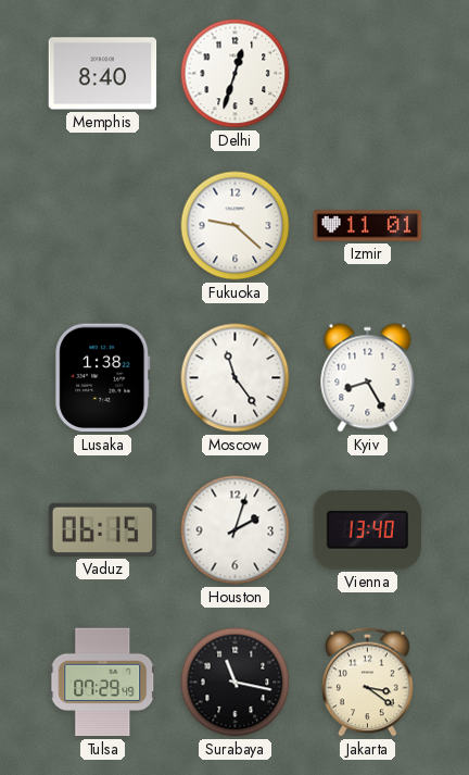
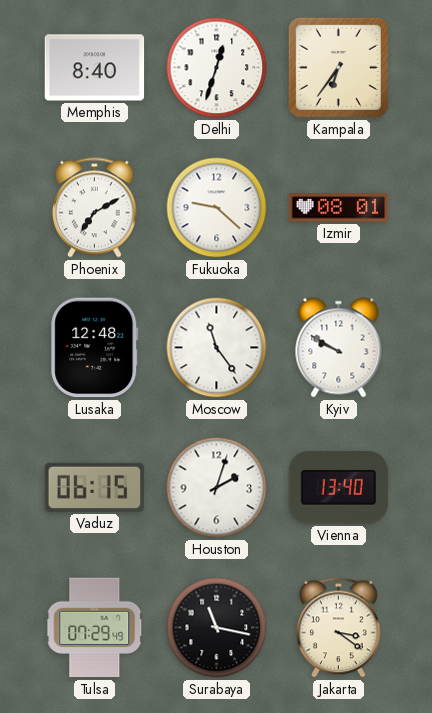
Kampala: none -> 6:36 (338, 67)
Phoenix: none -> 7:10 (95, 208)
Izmir: 11:01 -> 08:01 (339, 208)
Lusaka: 1:38 -> 12:48 (95, 348)
Kyiv: 8:25 -> 9:50 (339, 348)
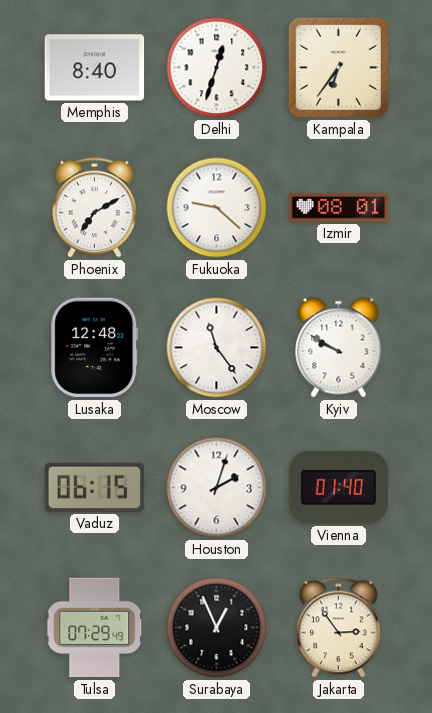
Vienna: 13:40 -> 01:40 (338, 488)
Surabaya: 11:17 -> 12:56 (217, 628)
Jakarta: 3:21 -> 2:54 (339, 628)
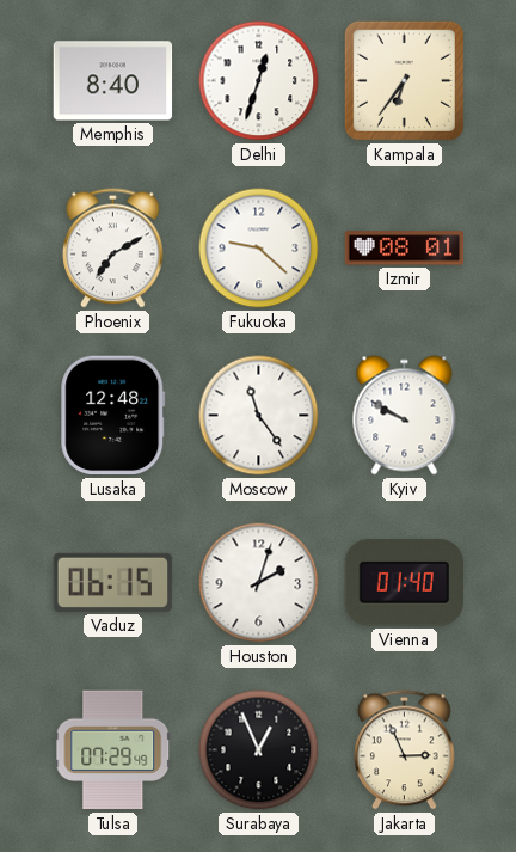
Jakarta: 2:54 -> 2:56 (405, 750)
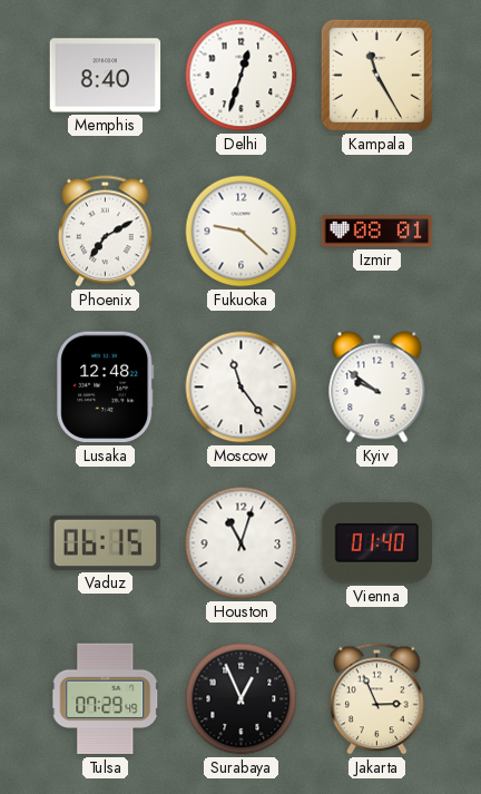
Kampala: 6:36 -> 11:25 (376, 75)
Kyiv: 9:50 -> 9:51 (377, 388)
Houston: 2:03 -> 11:03 (242, 543)
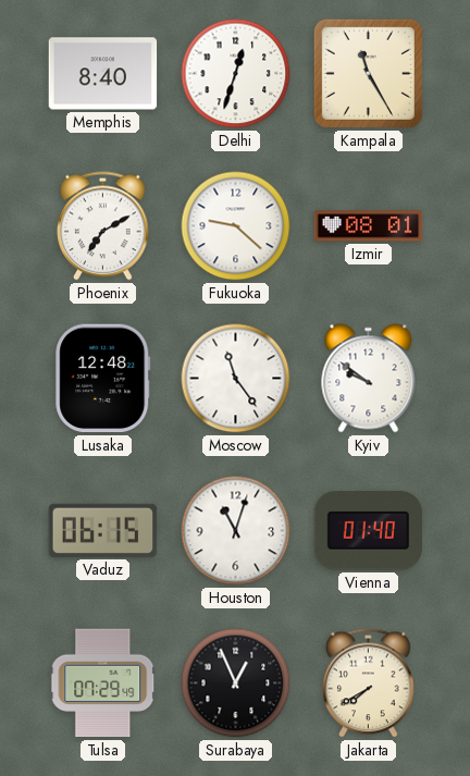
Jakarta: 2:56 -> 7:40 (369, 683)
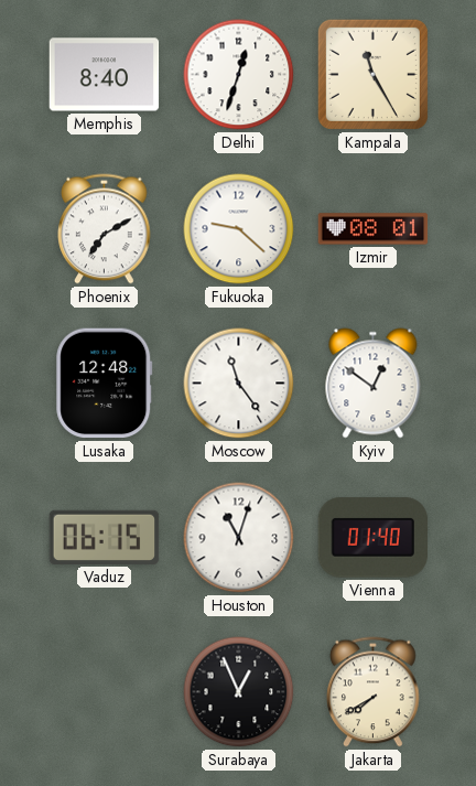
Kyiv: 9:51 -> 12:51 (374, 384)
Tulsa: 07:29 -> none (103, 683)
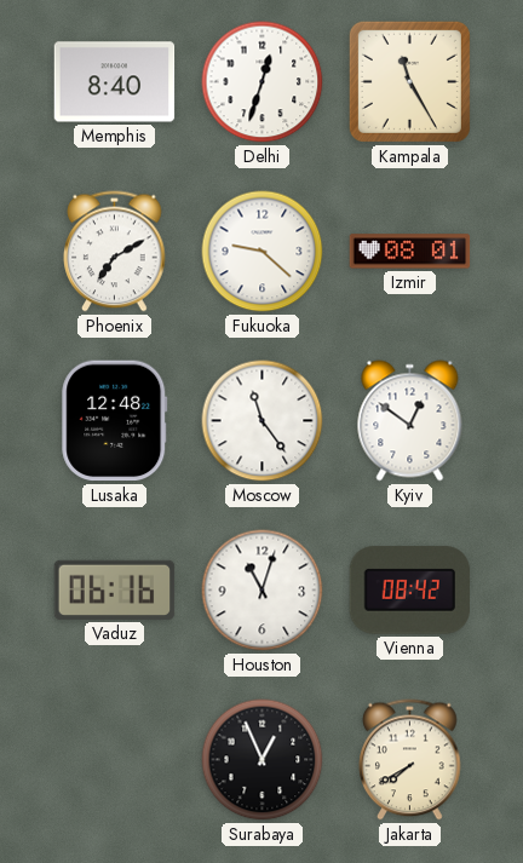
Vaduz: 06:15 -> 06:16 (115, 589)
Vienna: 01:40 -> 08:42 (409, 591)
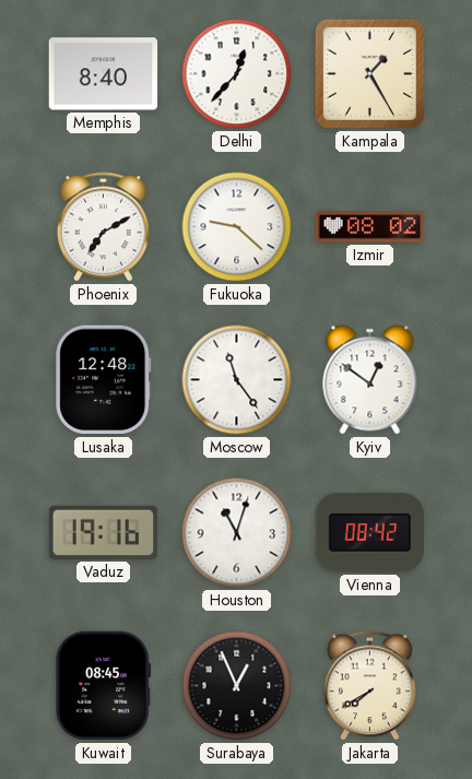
Delhi: 12:33 -> 12:37 (237, 74)
Kampala: 11:25 -> 1:25 (369, 73)
Izmir: 08:01 -> 08:02 (370, 227)
Vaduz: 06:16 -> 19:16 (104, 532)
Kuwait: none -> 08:45 (103, 686)
